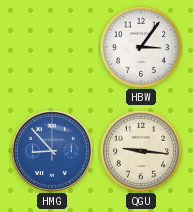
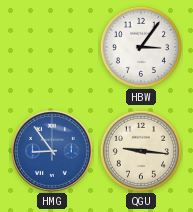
HMG: 8:53 -> 8:54 (52, 151)
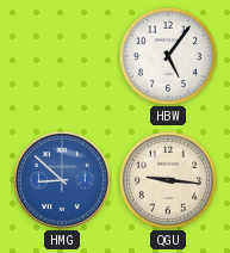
HBW: 3:06 -> 5:06 (168, 56)
HMG: 8:54 -> 8:52 (62, 180)
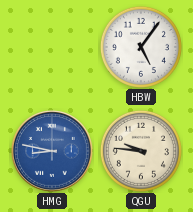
HMG: 8:52 -> 8:47 (52, 151)
QGU: 9:16 -> 9:46 (141, 151)
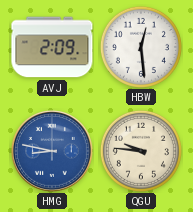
AVJ: none -> 2:09 (52, 47)
HBW: 5:06 -> 12:29 (141, 47)
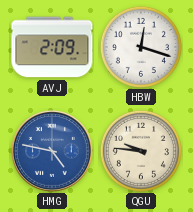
HBW: 12:29 -> 12:18 (141, 47)
HMG: 8:47 -> 4:47 (52, 151)
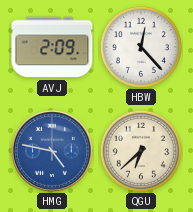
HBW: 12:18 -> 12:23 (141, 47)
QGU: 9:46 -> 6:38 (141, 151)
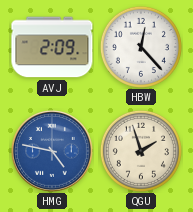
QGU: 6:38 -> 1:57 (141, 151)
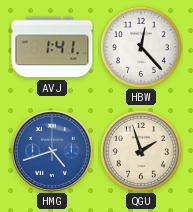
AVJ: 2:09 -> 1:41 (52, 47)
HMG: 4:47 -> 4:42 (52, 151)
